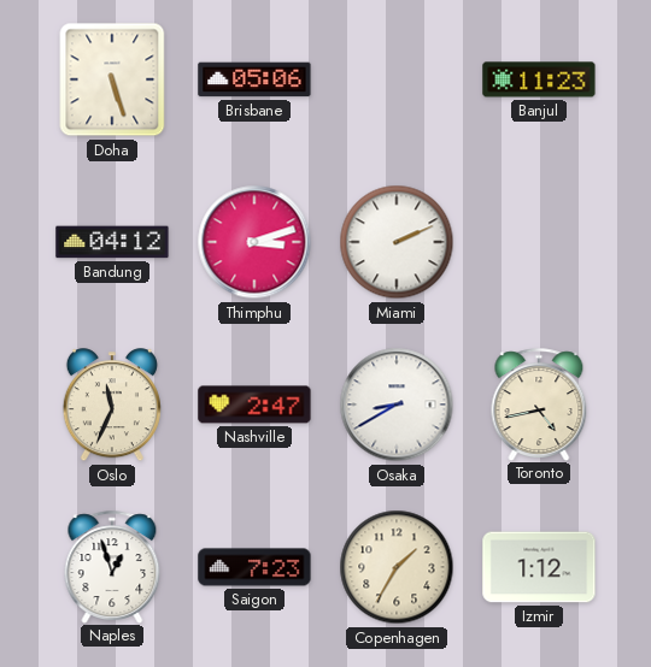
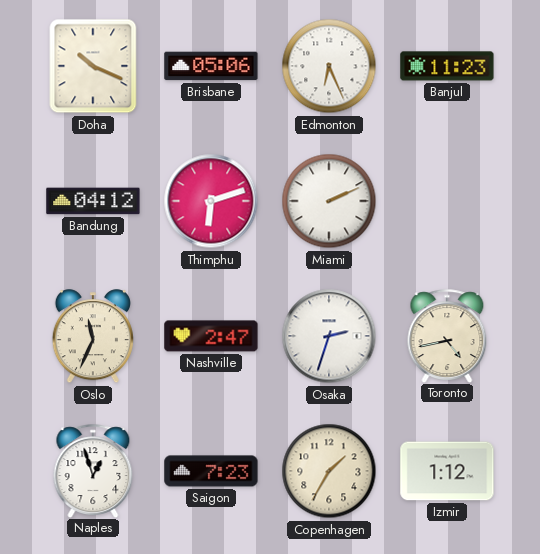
Doha: 5:27 -> 10:19 (93, 66)
Edmonton: none -> 6:26 (329, 66)
Thimphu: 3:12 -> 6:12 (211, 201)
Osaka: 8:40 -> 2:33 (329, 336)
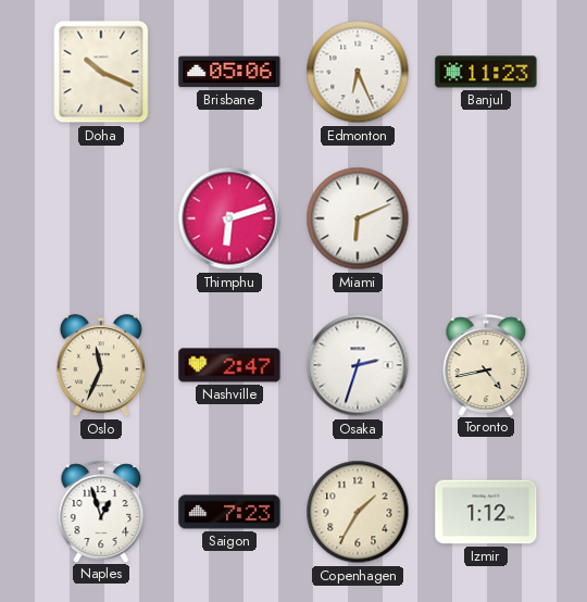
Bandung: 04:12 -> none (93, 201)
Miami: 2:11 -> 6:11 (358, 218)
